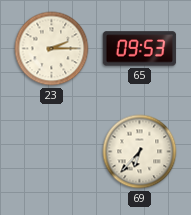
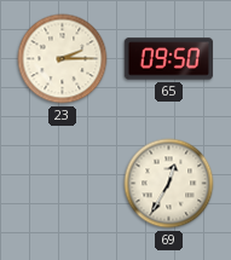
65: 09:53 -> 09:50 (169, 59)
69: 6:37 -> 12:35 (169, 184)
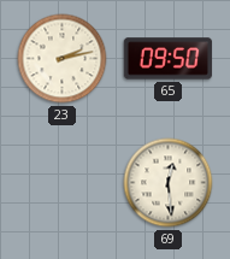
23: 2:15 -> 2:13 (63, 59)
69: 12:35 -> 12:29 (169, 183)
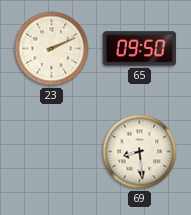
23: 2:13 -> 2:11 (52, 49)
69: 12:29 -> 8:29 (140, 152)
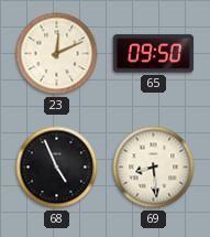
23: 2:11 -> 12:11 (57, 54)
68: none -> 4:56 (57, 168)
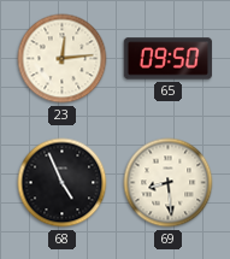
23: 12:11 -> 12:14 (63, 59)
